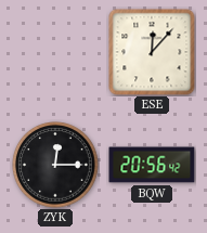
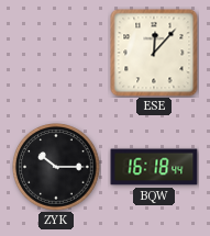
ZYK: 12:15 -> 10:15 (56, 167)
BQW: 20:56 -> 16:18 (154, 167)
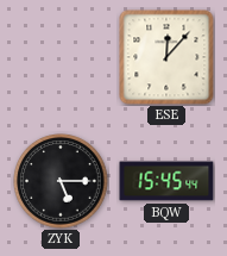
ZYK: 10:15 -> 5:15 (61, 181)
BQW: 16:18 -> 15:45 (166, 181)
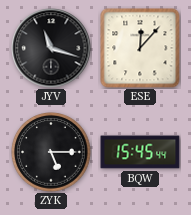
JYV: none -> 11:18 (51, 48)
